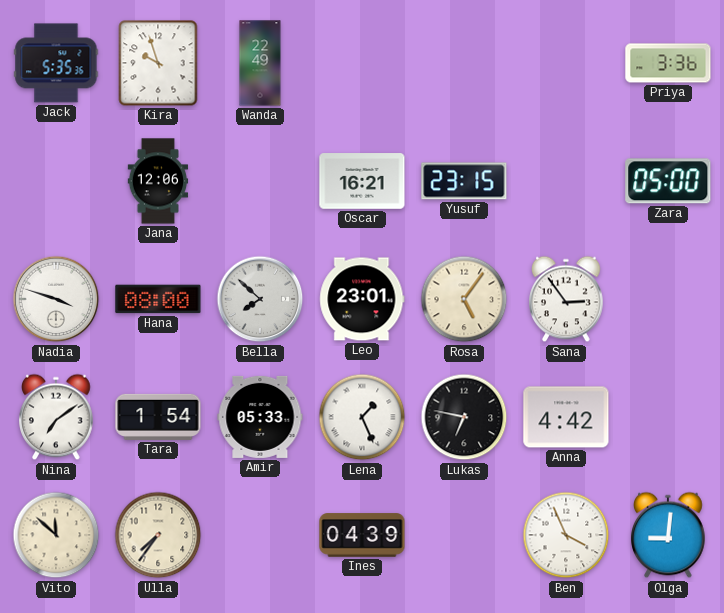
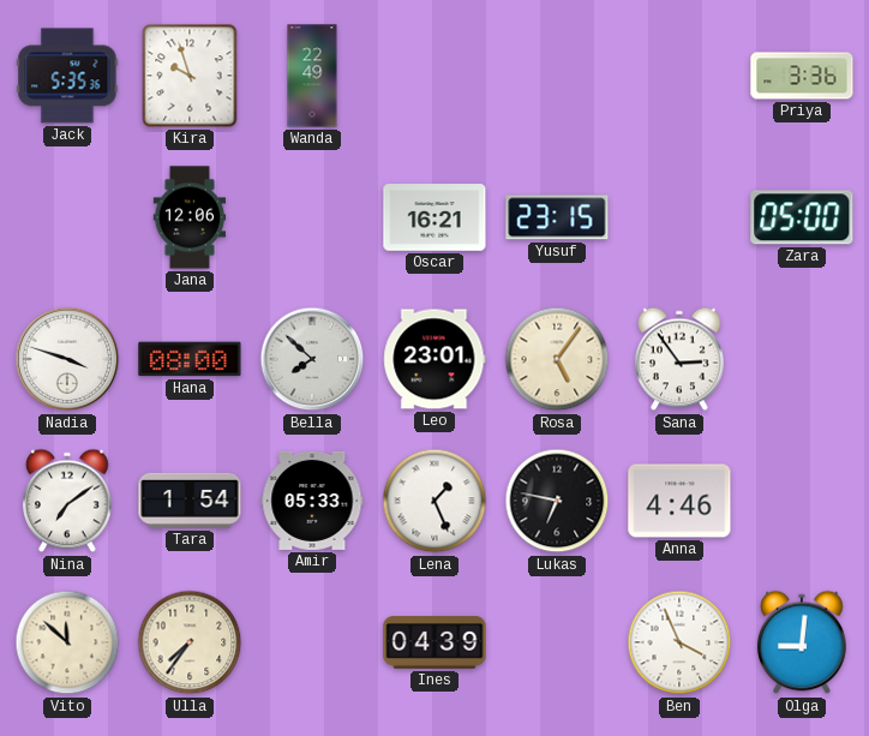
Anna: 4:42 -> 4:46 (679, 501)
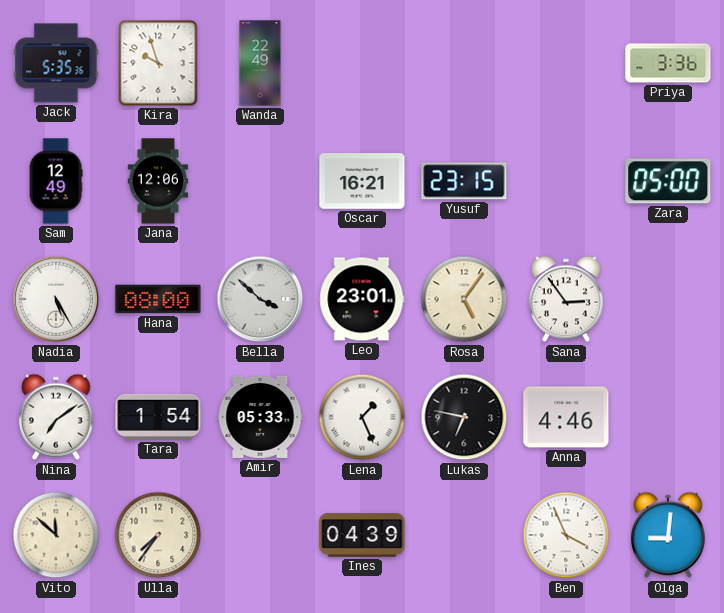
Sam: none -> 12:49 (56, 181)
Nadia: 3:48 -> 5:25 (56, 299)
Bella: 7:52 -> 3:52 (260, 299)
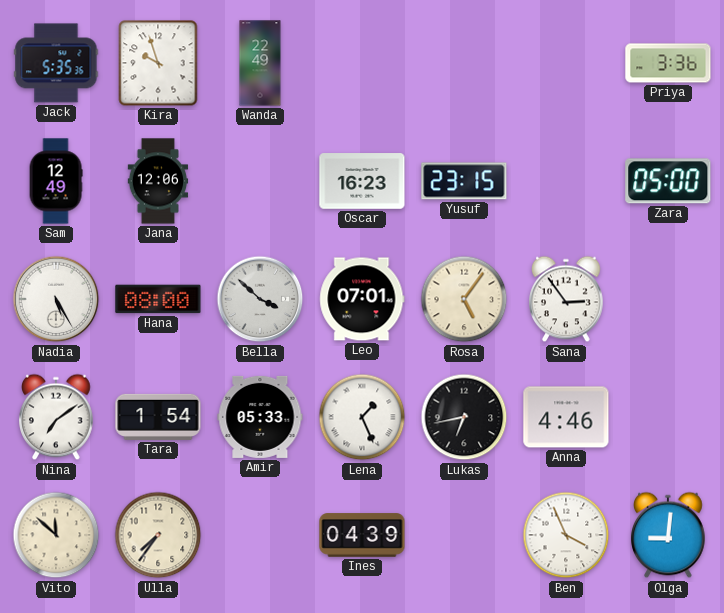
Oscar: 16:21 -> 16:23 (362, 181)
Leo: 23:01 -> 07:01 (362, 299)
Lukas: 6:47 -> 6:43 (464, 417)
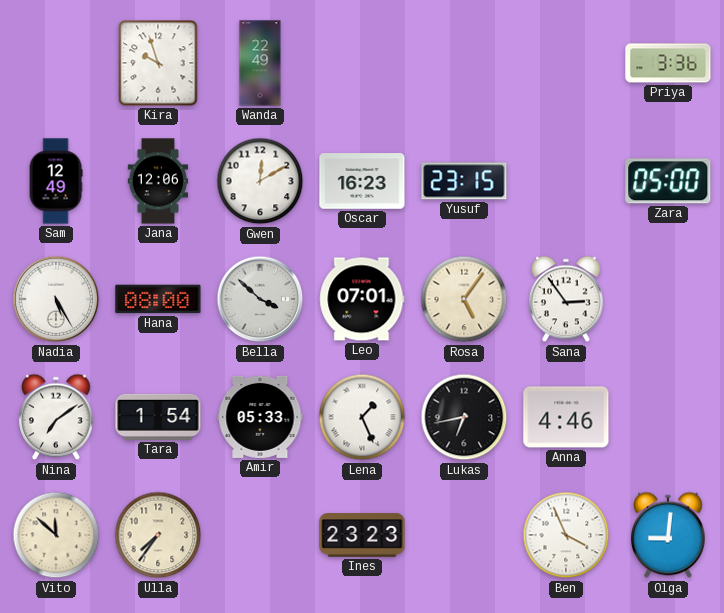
Jack: 5:35 -> none (56, 63)
Gwen: none -> 12:10 (260, 181)
Ines: 04:39 -> 23:23 (362, 535)
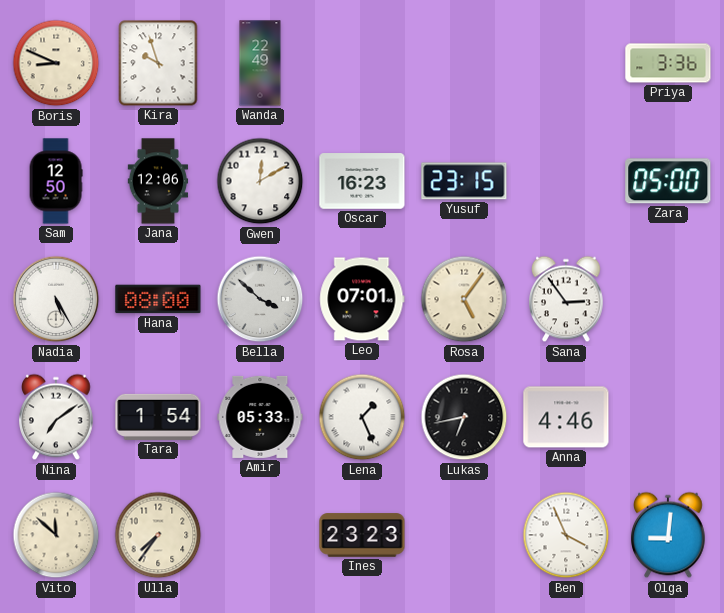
Boris: none -> 8:49 (56, 63)
Sam: 12:49 -> 12:50 (56, 181)
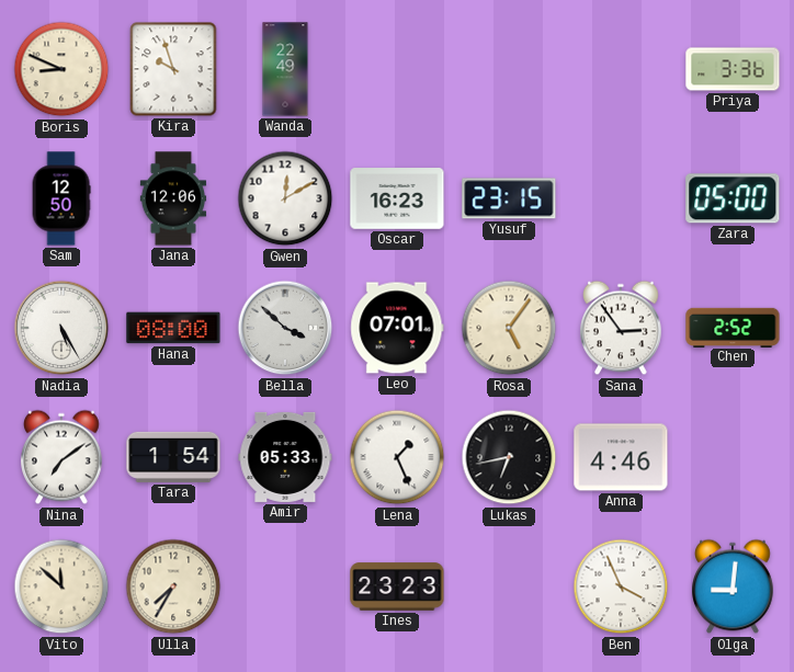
Chen: none -> 2:52 (733, 327)
Ulla: 7:36 -> 7:35 (173, 586)
